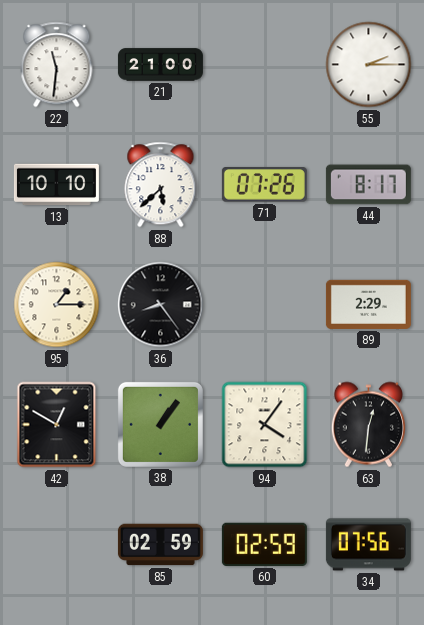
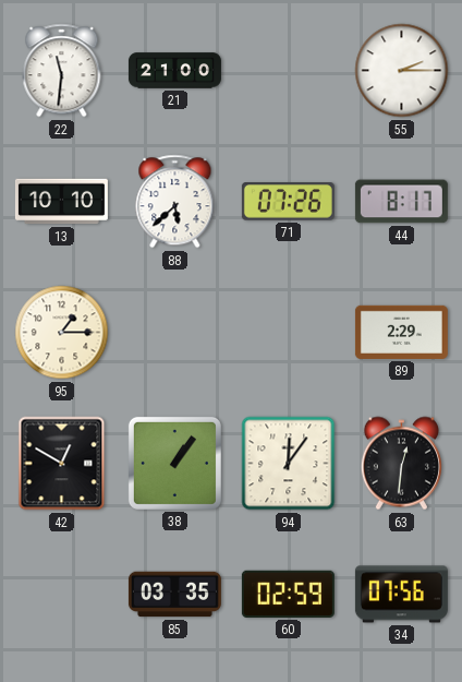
36: 8:24 -> none (161, 305)
94: 4:06 -> 12:06 (289, 464)
85: 02:59 -> 03:35 (174, 595)
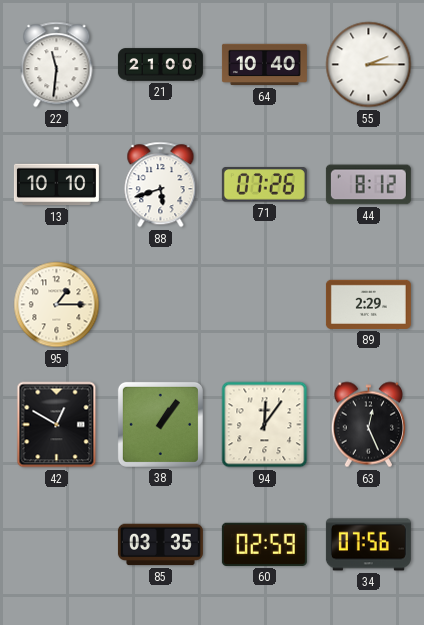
64: none -> 10:40 (264, 65)
88: 5:38 -> 5:42 (161, 185)
44: 8:17 -> 8:12 (368, 185)
63: 12:31 -> 12:26 (368, 425)
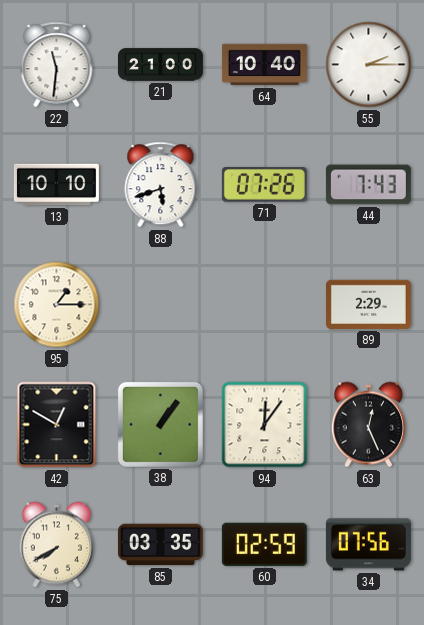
44: 8:12 -> 7:43 (368, 185)
75: none -> 7:40 (56, 545)
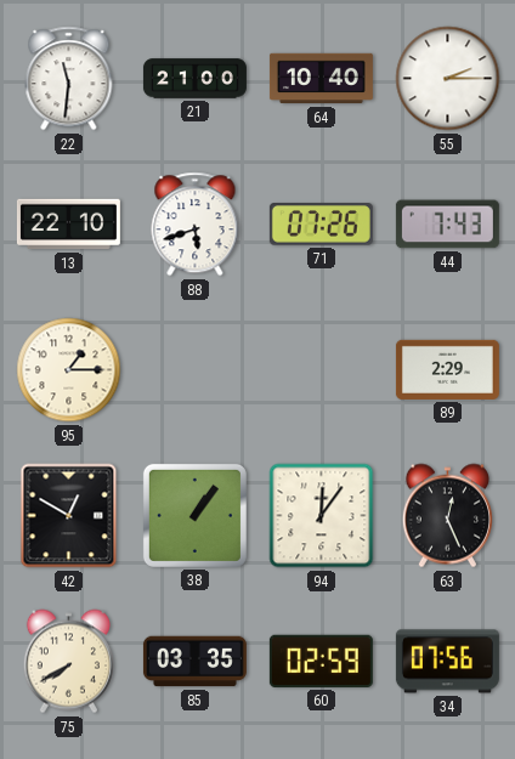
13: 10:10 -> 22:10 (68, 225)
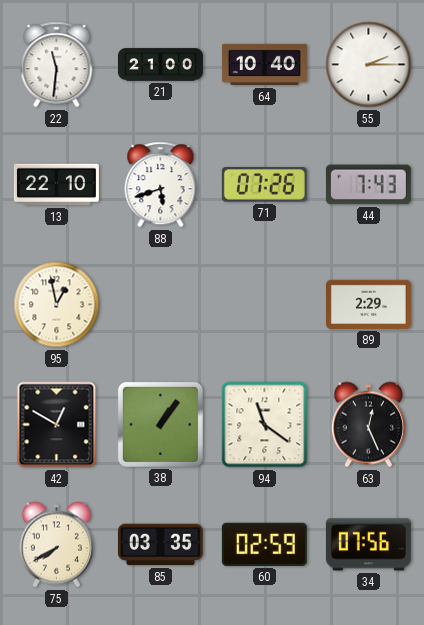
95: 1:15 -> 12:58 (57, 305)
94: 12:06 -> 11:21 (265, 425)
